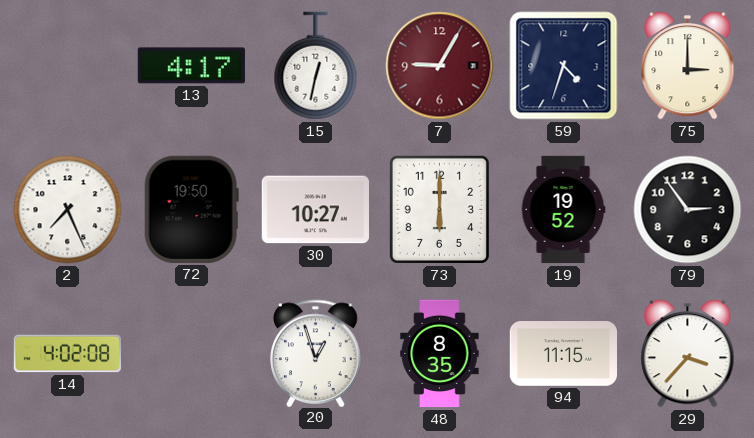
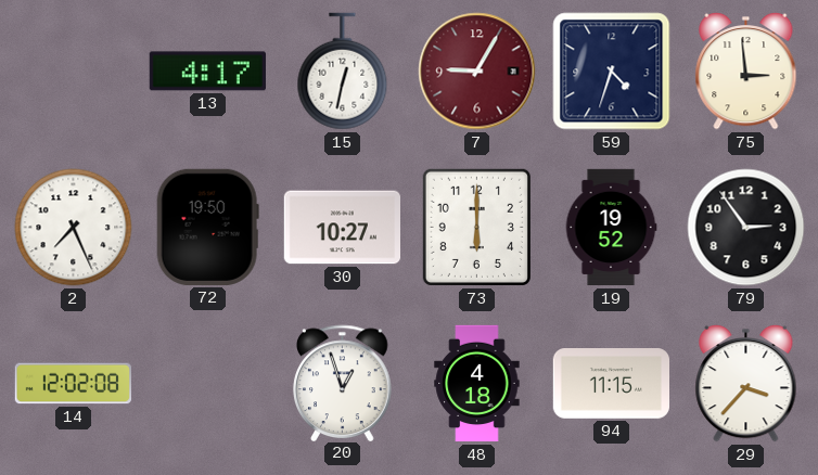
75: 3:00 -> 2:59 (746, 70)
14: 4:02 -> 12:02 (73, 384)
48: 8:35 -> 4:18 (477, 384)
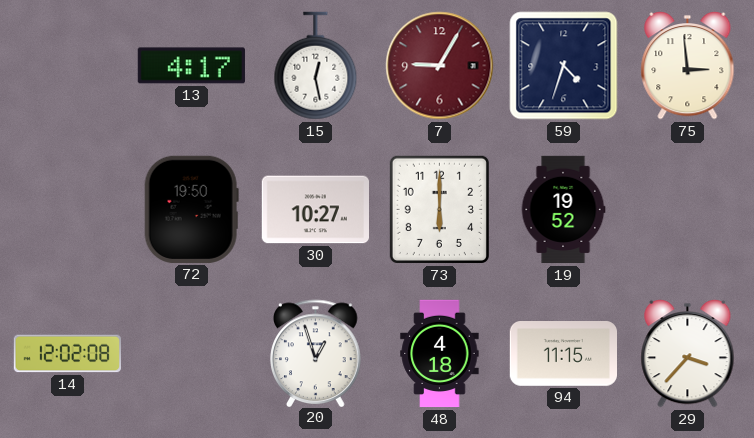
15: 12:32 -> 12:28 (316, 66)
2: 7:26 -> none (74, 228)
79: 2:54 -> none (746, 228)
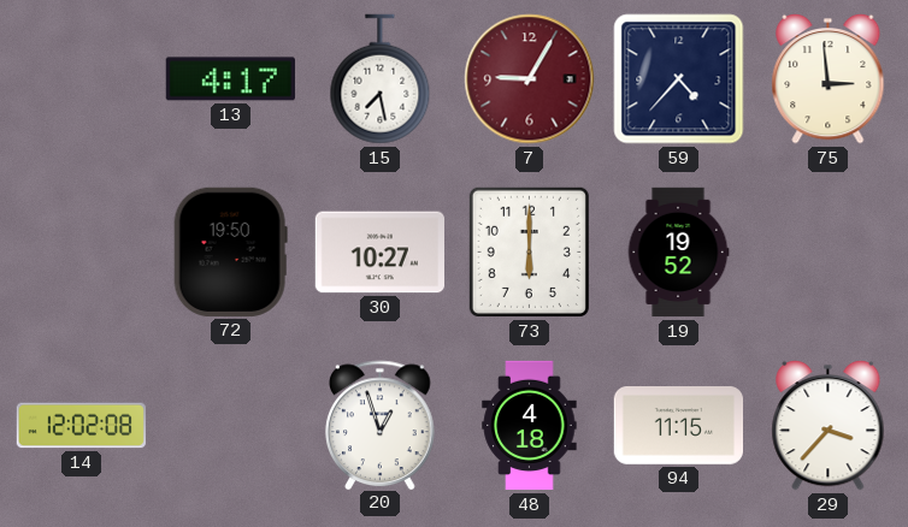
15: 12:28 -> 7:28 (381, 79)
59: 4:33 -> 4:37 (679, 79)
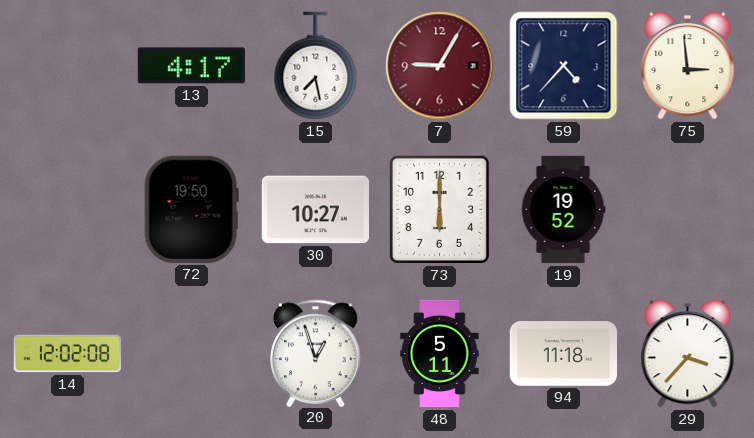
48: 4:18 -> 5:11 (440, 354)
94: 11:15 -> 11:18 (563, 354)
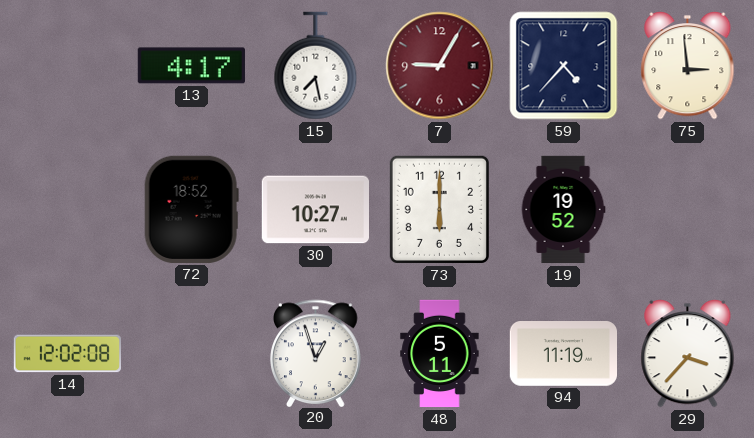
72: 19:50 -> 18:52 (191, 209)
94: 11:18 -> 11:19 (563, 354)
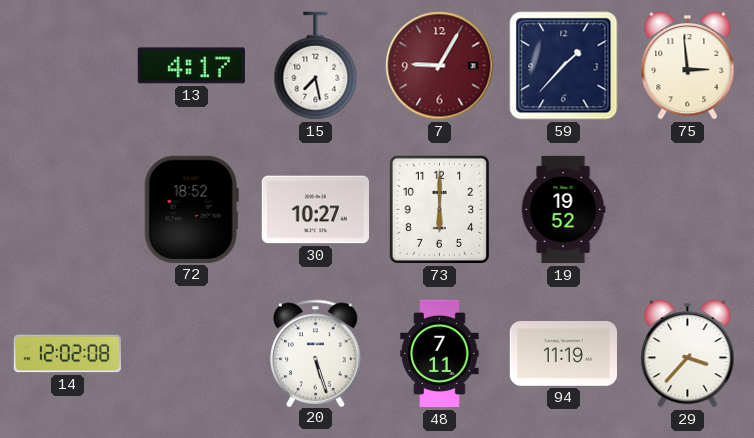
59: 4:37 -> 1:37 (564, 66)
20: 12:57 -> 5:27 (316, 353)
48: 5:11 -> 7:11 (440, 354)
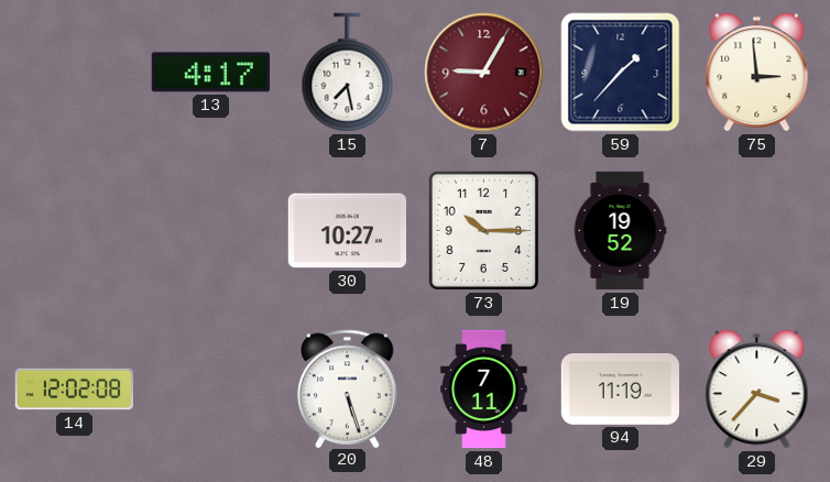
72: 18:52 -> none (191, 209)
73: 6:00 -> 10:15 (483, 230)
